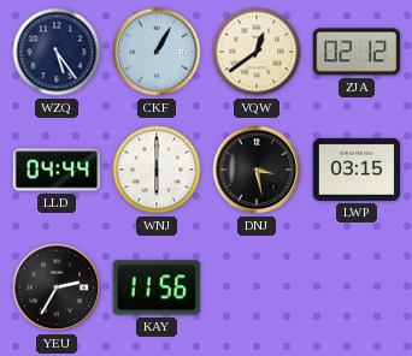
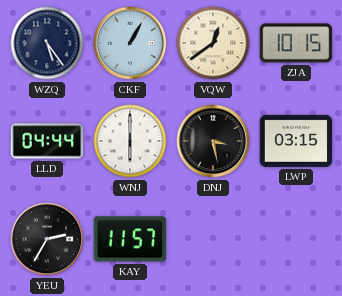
ZJA: 02:12 -> 10:15 (296, 43)
KAY: 11:56 -> 11:57 (130, 239)
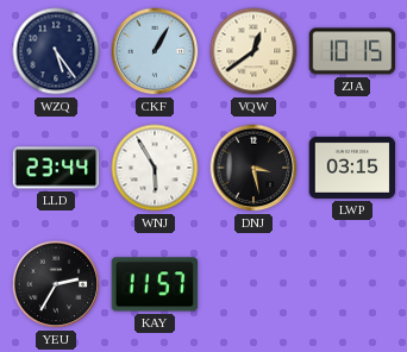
LLD: 04:44 -> 23:44 (56, 168)
WNJ: 6:00 -> 5:55 (155, 168)
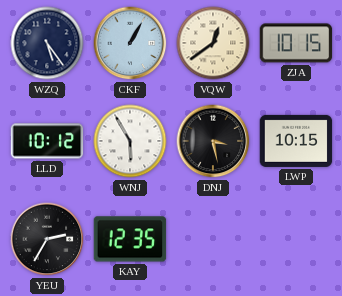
LLD: 23:44 -> 10:12 (47, 141)
LWP: 03:15 -> 10:15 (296, 141)
KAY: 11:57 -> 12:35 (130, 239)
